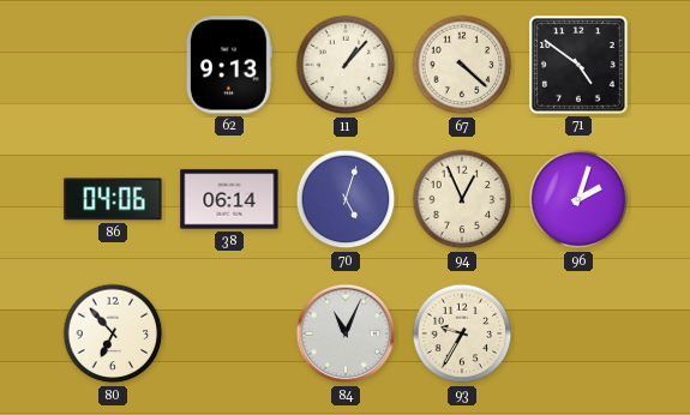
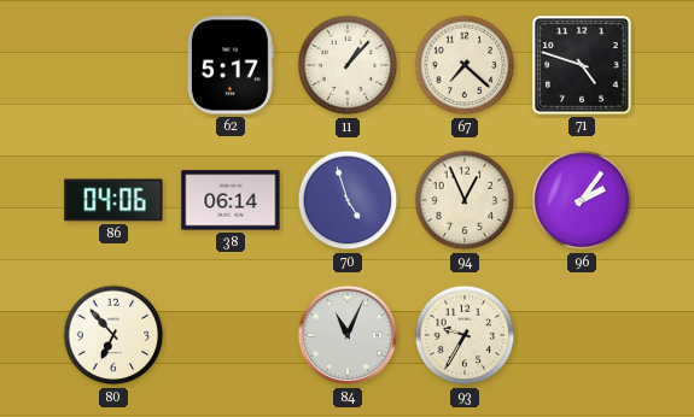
62: 9:13 -> 5:17 (231, 65)
67: 4:22 -> 7:22 (465, 65)
71: 4:51 -> 4:48 (583, 66)
70: 5:03 -> 4:57 (348, 200)
96: 2:03 -> 2:06 (582, 200)
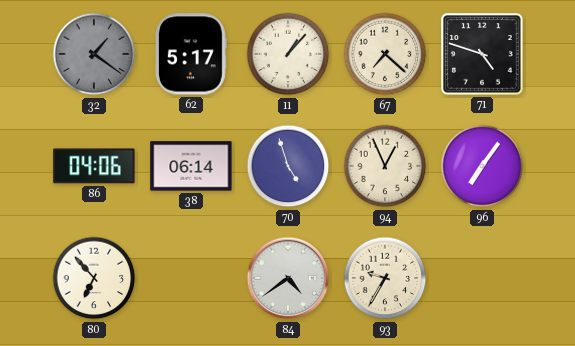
32: none -> 1:21 (94, 54)
96: 2:06 -> 7:06 (482, 166)
84: 11:04 -> 4:39 (288, 278)
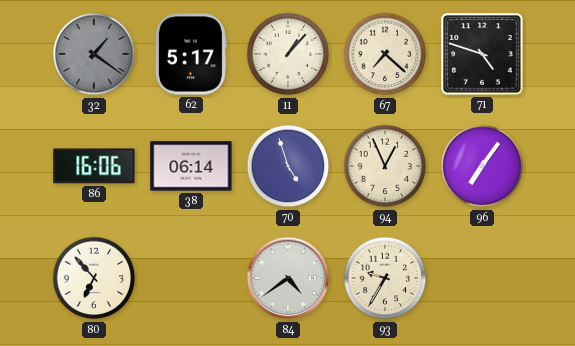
86: 04:06 -> 16:06 (94, 166)
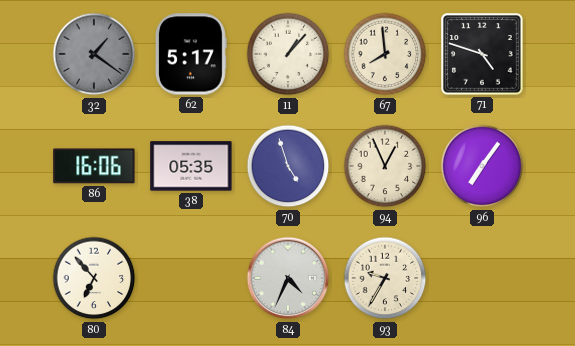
67: 7:22 -> 7:59 (385, 54)
38: 06:14 -> 05:35 (191, 166)
84: 4:39 -> 4:34 (288, 278)
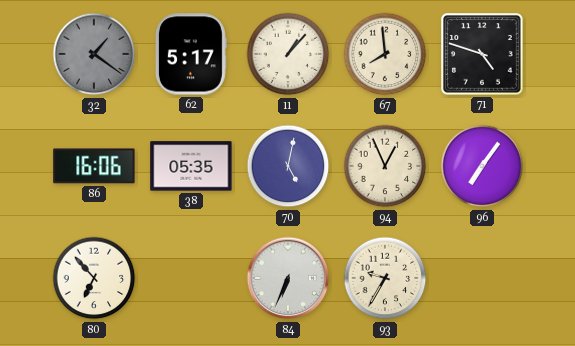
70: 4:57 -> 5:02 (288, 166)
84: 4:34 -> 6:34 (288, 278)
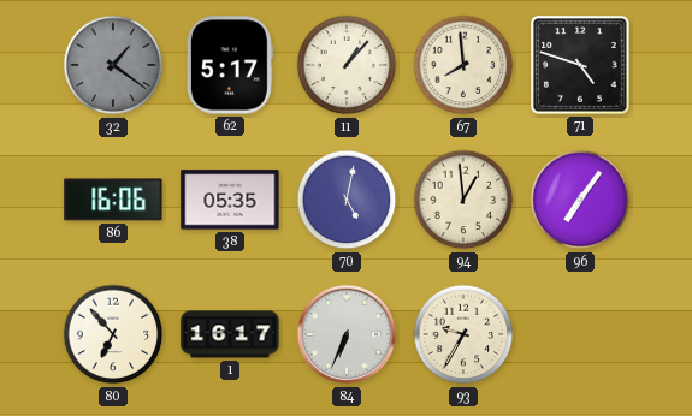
94: 12:56 -> 12:59 (463, 200)
1: none -> 16:17 (230, 334)
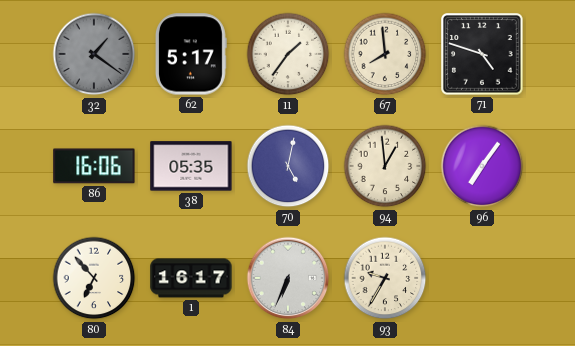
11: 1:07 -> 1:36 (288, 54)
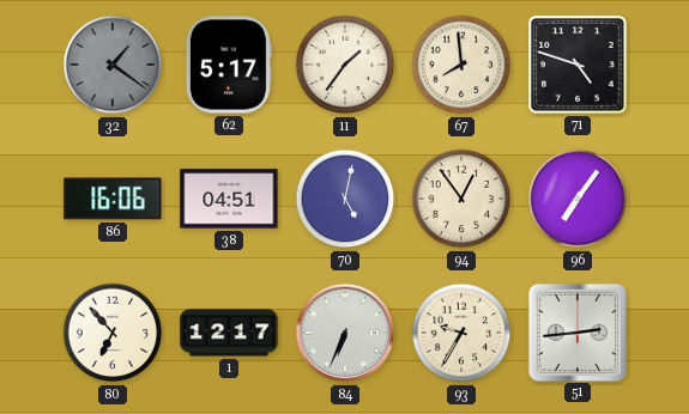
38: 05:35 -> 04:51 (229, 199)
94: 12:59 -> 12:54 (461, 199)
1: 16:17 -> 12:17 (229, 333)
51: none -> 2:44 (576, 331)
